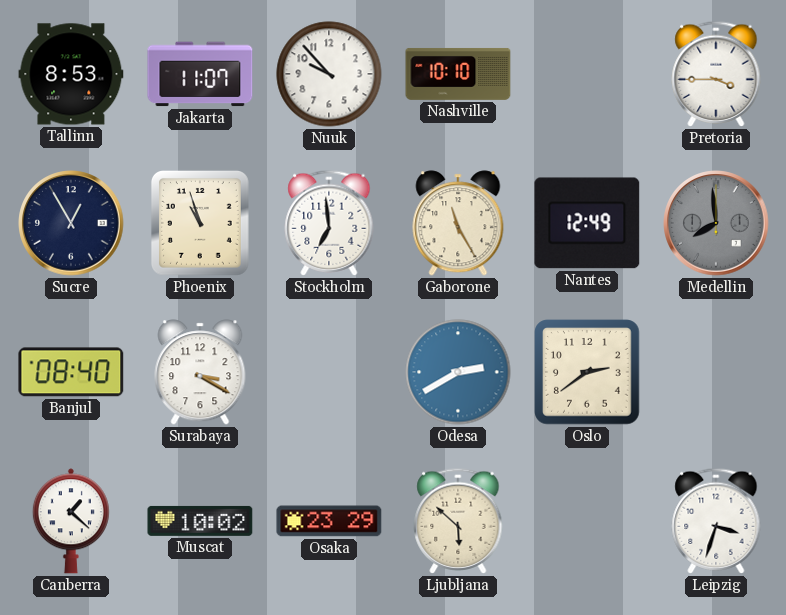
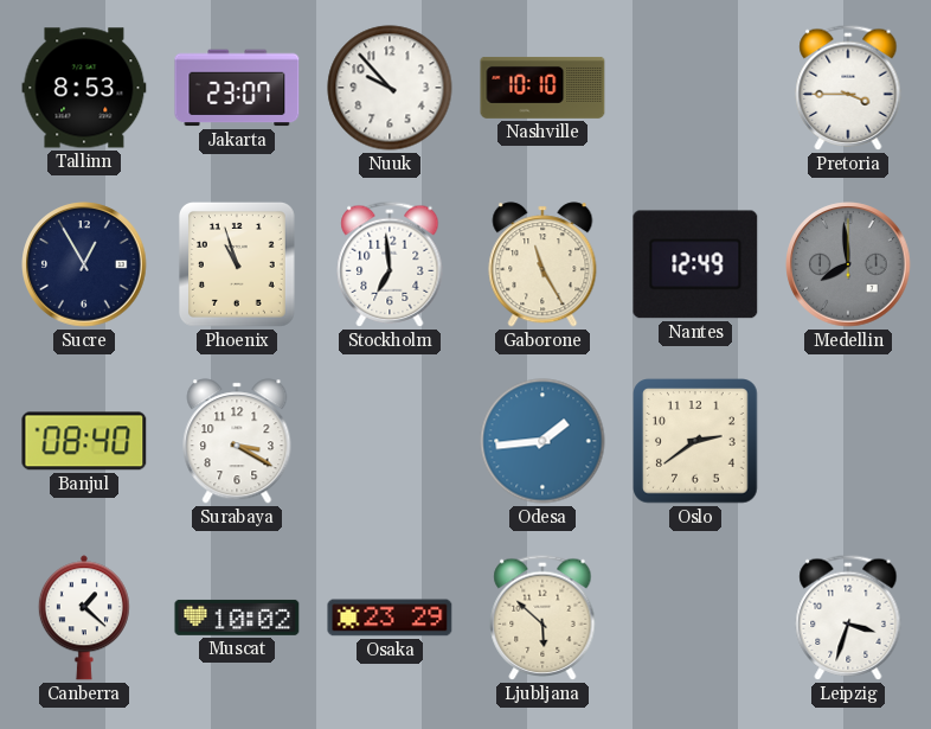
Jakarta: 11:07 -> 23:07 (237, 88)
Odesa: 2:40 -> 1:44 (542, 441)
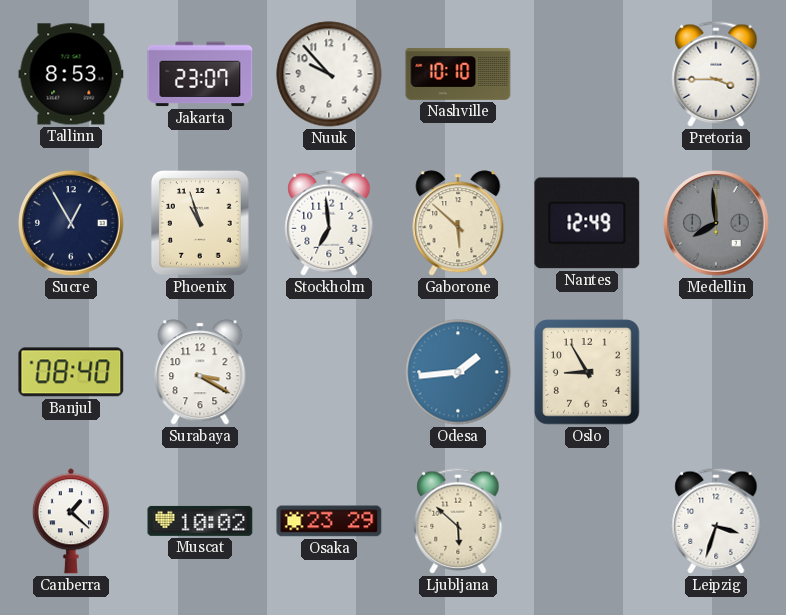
Gaborone: 11:25 -> 5:52 (458, 223)
Oslo: 2:39 -> 8:55 (587, 372)
